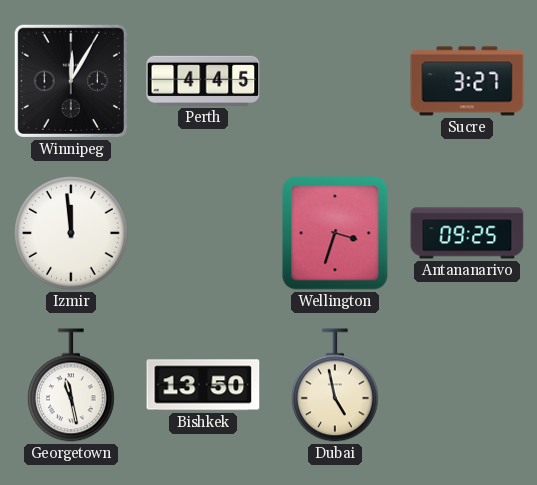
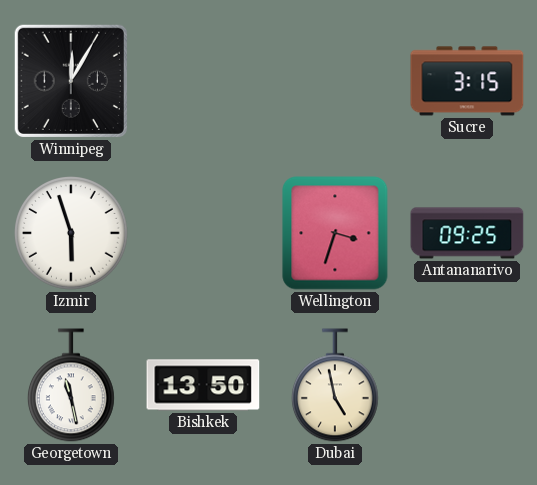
Perth: 4:45 -> none (203, 81)
Sucre: 3:27 -> 3:15 (467, 81)
Izmir: 11:59 -> 5:57 (72, 234)
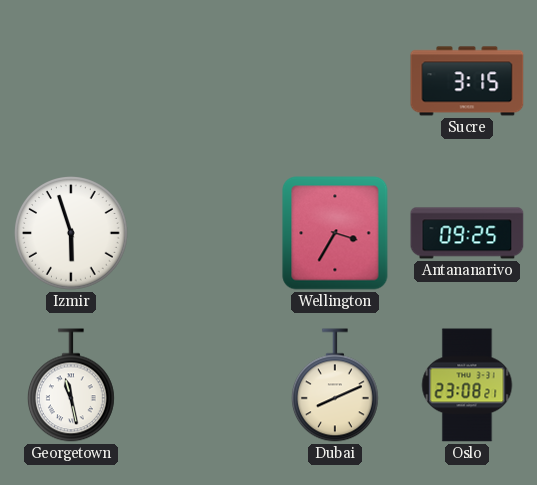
Winnipeg: 12:05 -> none (71, 81)
Wellington: 3:33 -> 3:35 (335, 233)
Bishkek: 13:50 -> none (203, 385)
Dubai: 4:58 -> 8:11 (336, 385)
Oslo: none -> 23:08 (467, 385)
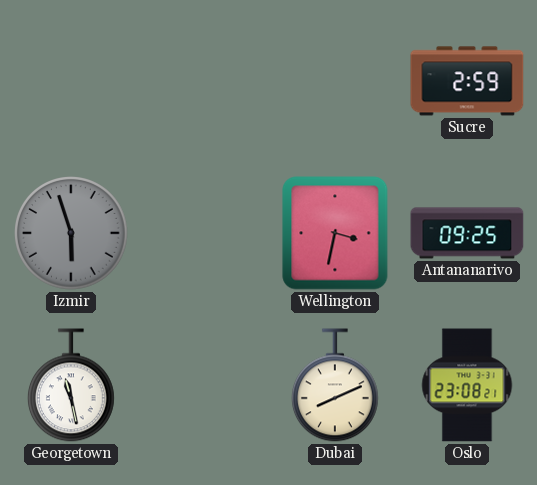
Sucre: 3:15 -> 2:59 (467, 81)
Izmir dial: white -> grey (72, 234)
Wellington: 3:35 -> 3:32 (335, 233)
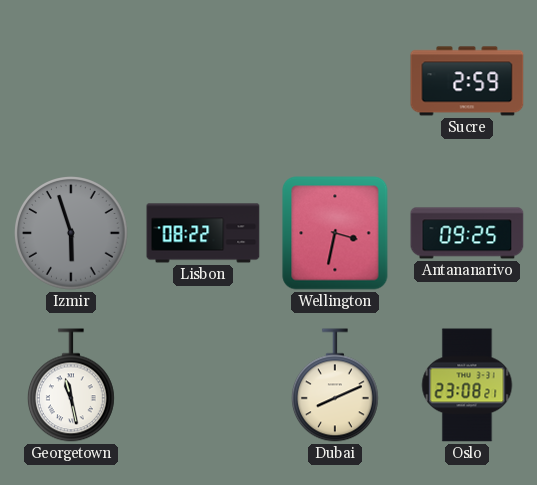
Lisbon: none -> 08:22 (203, 233)
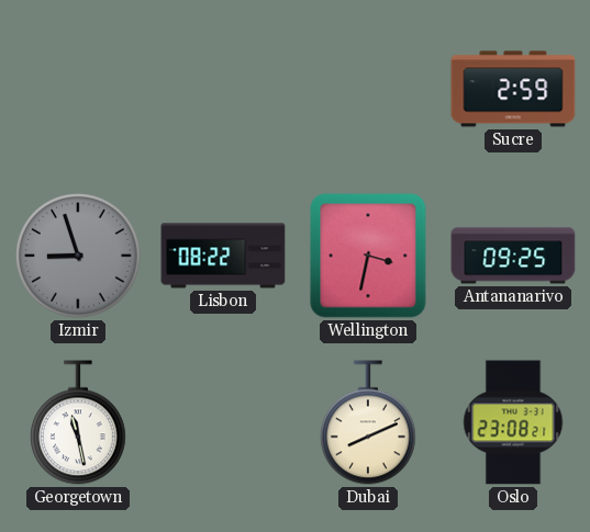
Izmir: 5:57 -> 8:57 (79, 257)
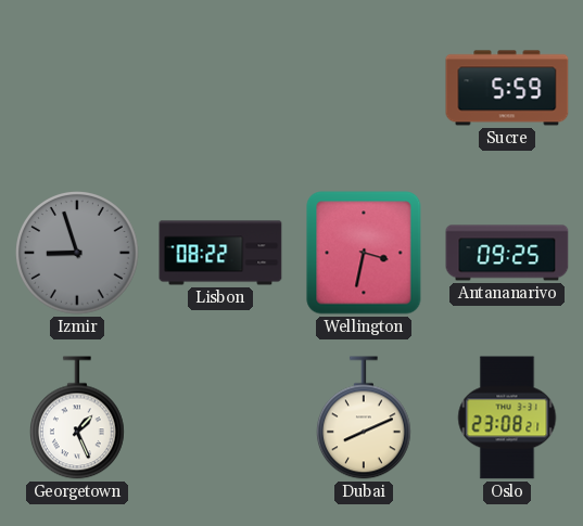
Sucre: 2:59 -> 5:59 (507, 88)
Georgetown: 11:28 -> 1:26 (78, 418)
